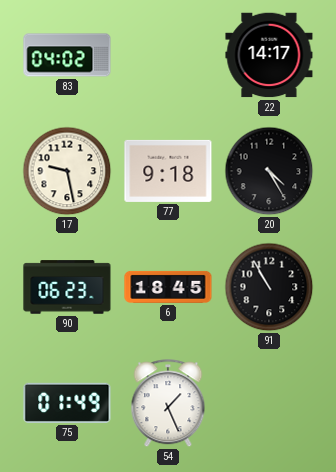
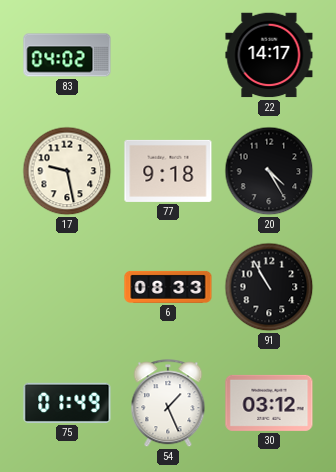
90: 06:23 -> none (67, 287)
6: 18:45 -> 08:33 (168, 287)
30: none -> 03:12 (269, 403)
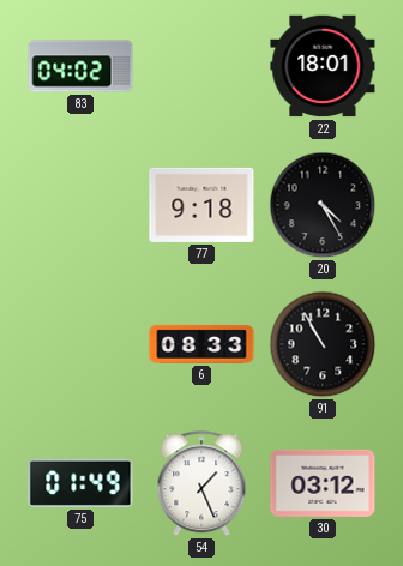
22: 14:17 -> 18:01 (323, 66)
17: 9:28 -> none (67, 171)
